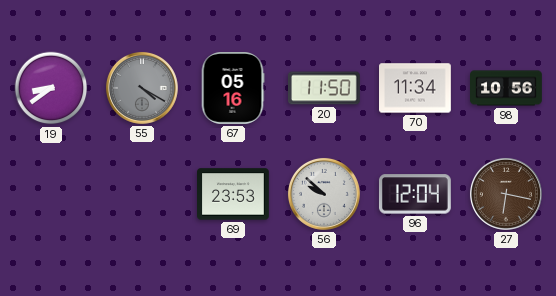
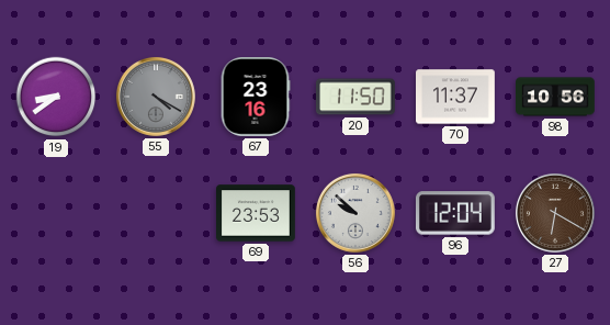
67: 05:16 -> 23:16 (256, 98)
70: 11:34 -> 11:37 (456, 97)
27: 6:17 -> 6:20 (555, 213)
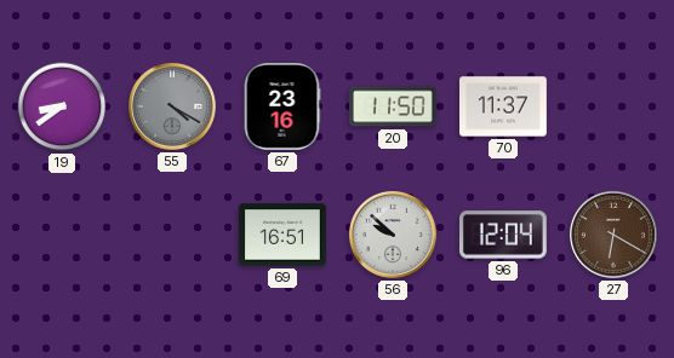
98: 10:56 -> none (555, 97)
69: 23:53 -> 16:51 (284, 235)
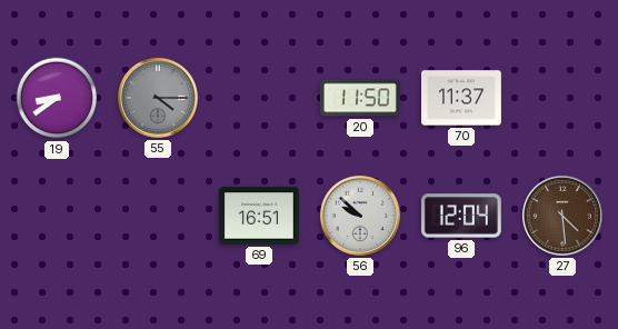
55: 4:20 -> 4:15 (158, 98)
67: 23:16 -> none (282, 108)
27: 6:20 -> 4:29 (562, 216)
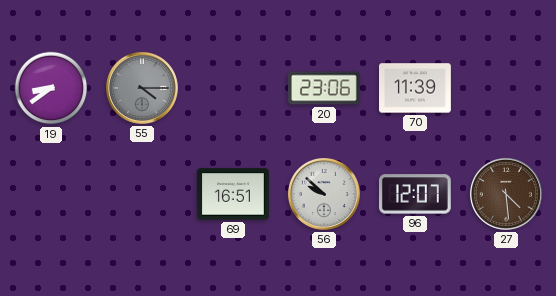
20: 11:50 -> 23:06 (325, 88)
70: 11:37 -> 11:39 (416, 88)
96: 12:04 -> 12:07 (415, 194)
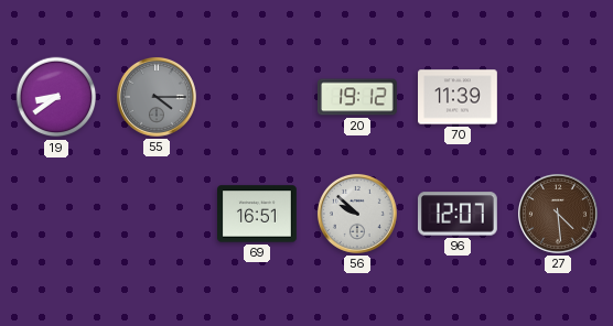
20: 23:06 -> 19:12 (358, 97)
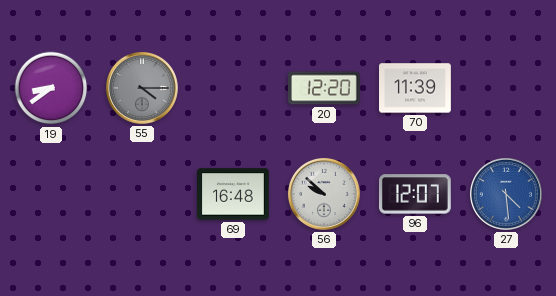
20: 19:12 -> 12:20 (325, 88)
69: 16:51 -> 16:48 (234, 194)
27 dial: brown -> blue (506, 194)
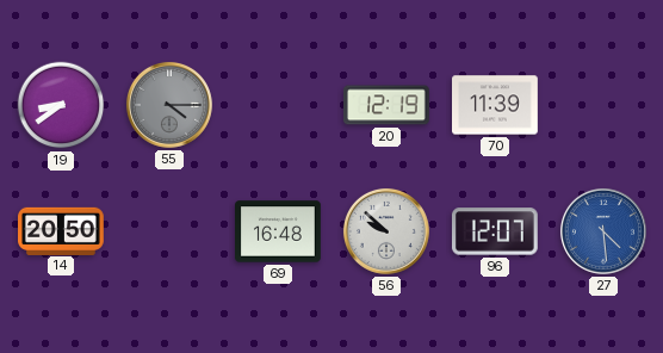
20: 12:20 -> 12:19 (388, 105)
14: none -> 20:50 (62, 230)
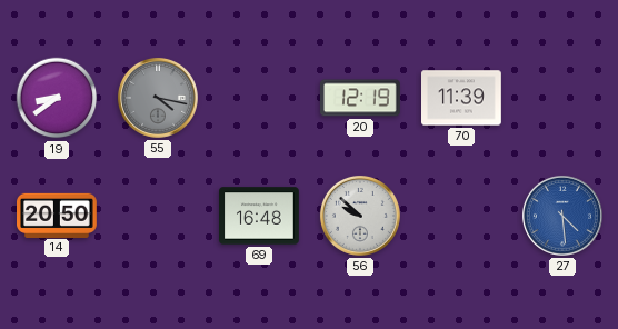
55: 4:15 -> 4:17 (158, 98)
96: 12:07 -> none (495, 231)
